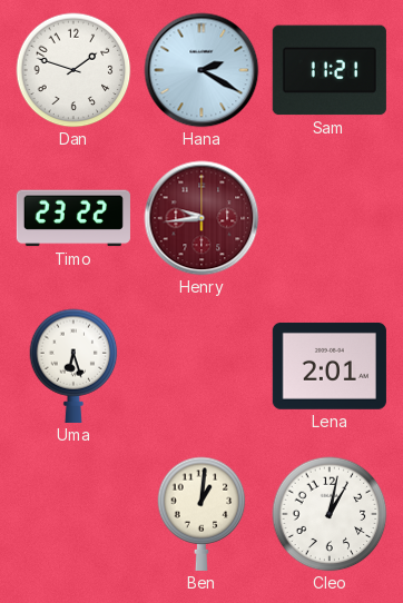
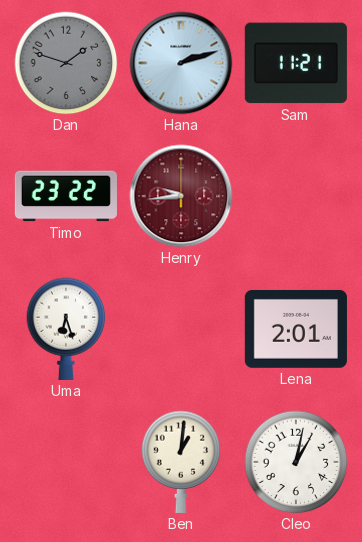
Dan dial: white -> grey (66, 63)
Hana: 2:20 -> 2:12 (181, 63)
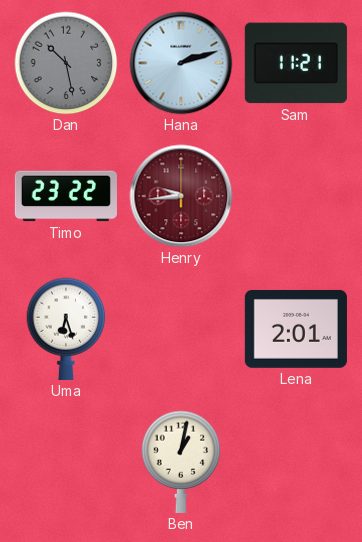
Dan: 1:48 -> 10:28 (66, 63)
Ben: 1:01 -> 1:02 (181, 462)
Cleo: 1:02 -> none (296, 462)
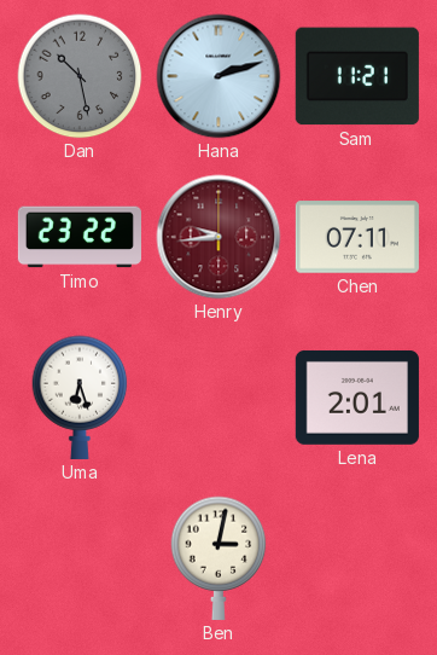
Chen: none -> 07:11 (357, 237)
Ben: 1:02 -> 3:02 (218, 558)
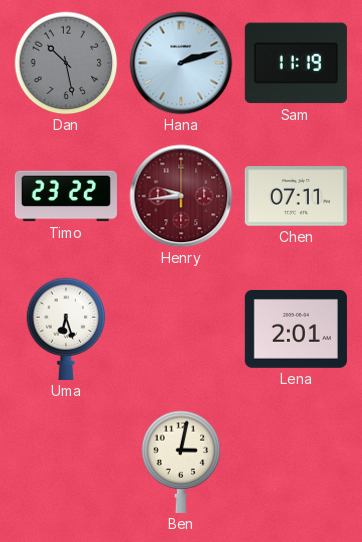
Sam: 11:21 -> 11:19 (296, 63)
